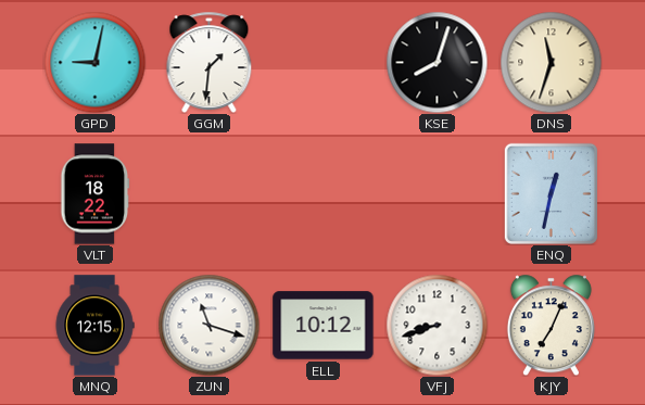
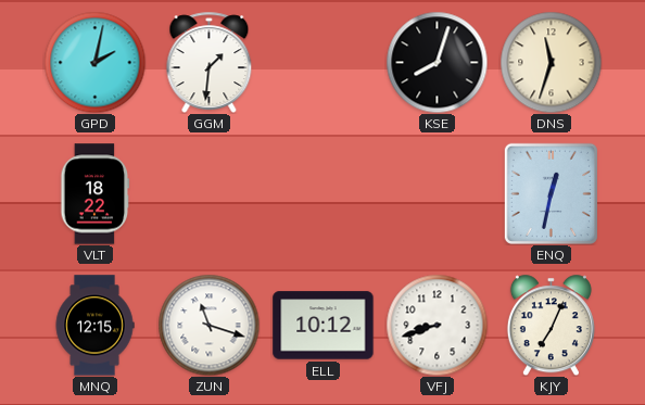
GPD: 9:02 -> 2:02 (94, 62)
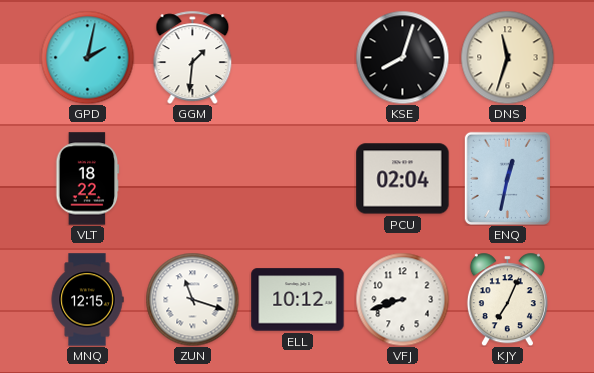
PCU: none -> 02:04 (403, 179)
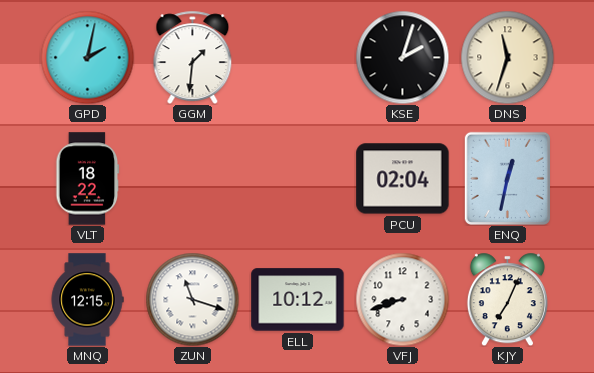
KSE: 8:03 -> 2:03 (402, 57)
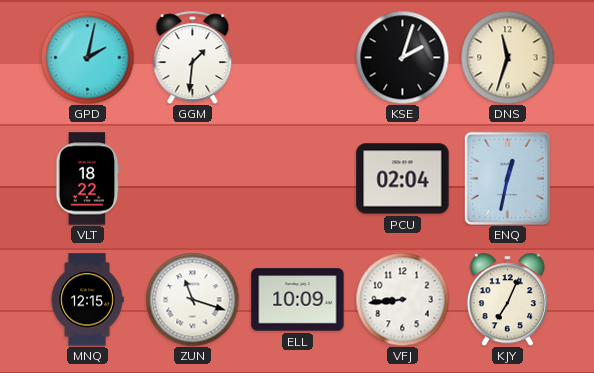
ELL: 10:12 -> 10:09 (298, 300)
VFJ: 8:42 -> 8:44 (402, 299)
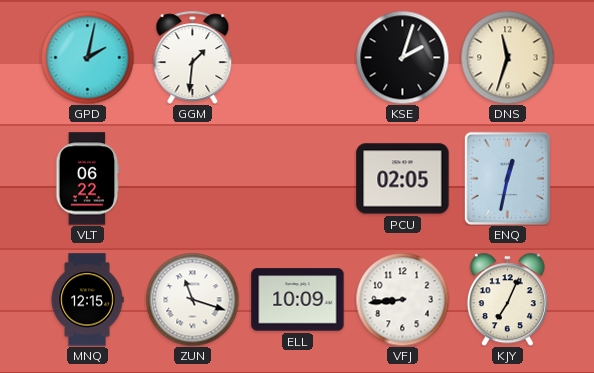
VLT: 18:22 -> 06:22 (88, 179)
PCU: 02:04 -> 02:05 (403, 179)
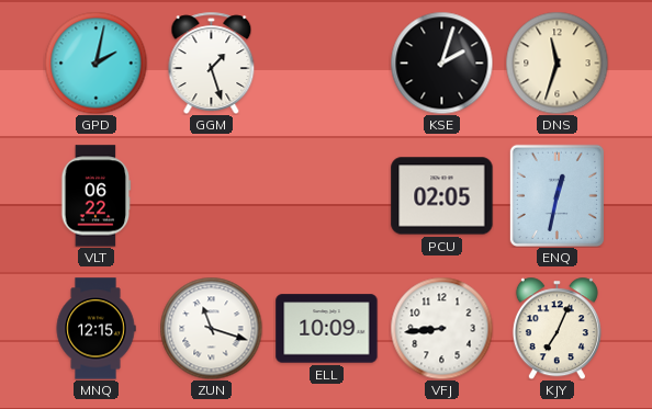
GGM: 1:31 -> 1:27 (212, 63)
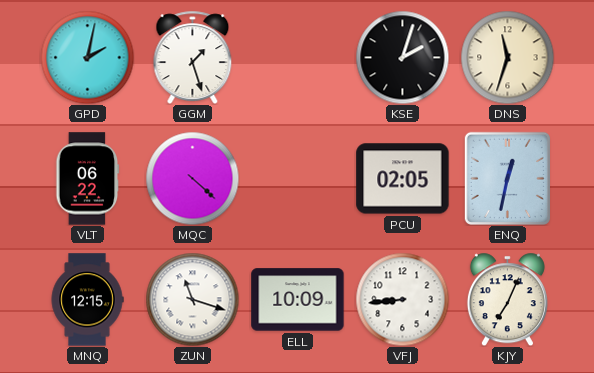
MQC: none -> 4:22 (192, 178)
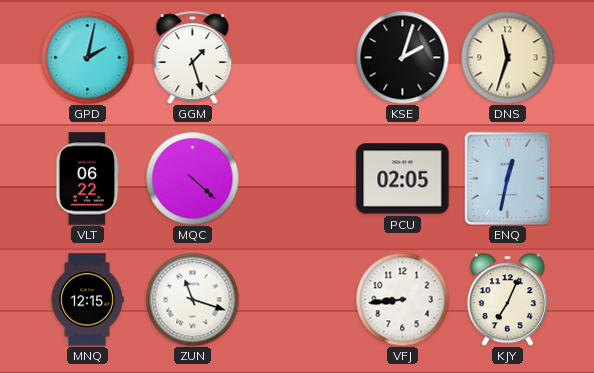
ELL: 10:09 -> none (298, 300)
